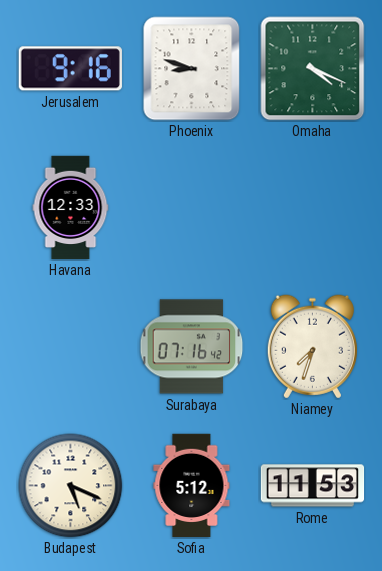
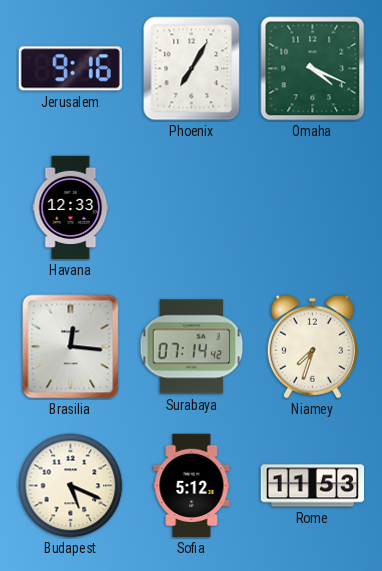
Phoenix: 8:48 -> 7:05 (192, 69)
Brasilia: none -> 12:16 (71, 347)
Surabaya: 07:16 -> 07:14 (192, 347)
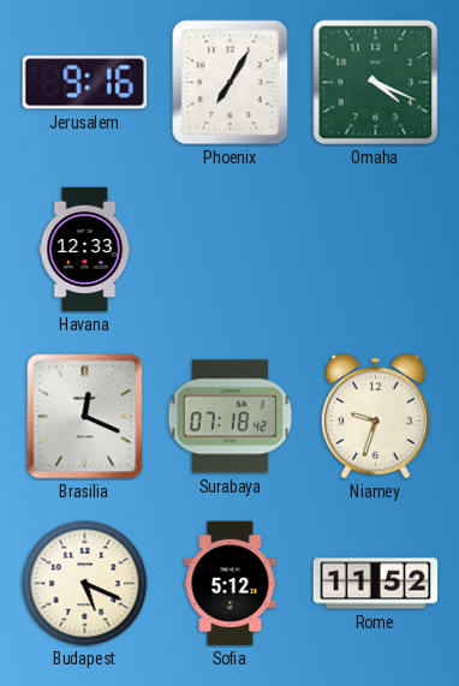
Brasilia: 12:16 -> 12:19 (85, 417)
Surabaya: 07:14 -> 07:18 (231, 417)
Niamey: 7:33 -> 9:33 (375, 417)
Rome: 11:53 -> 11:52 (376, 584)
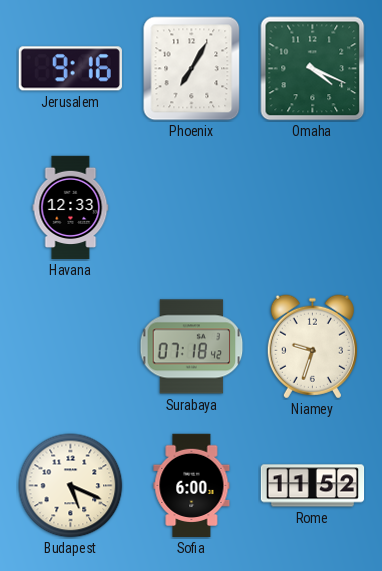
Brasilia: 12:19 -> none (85, 417)
Sofia: 5:12 -> 6:00 (192, 486)
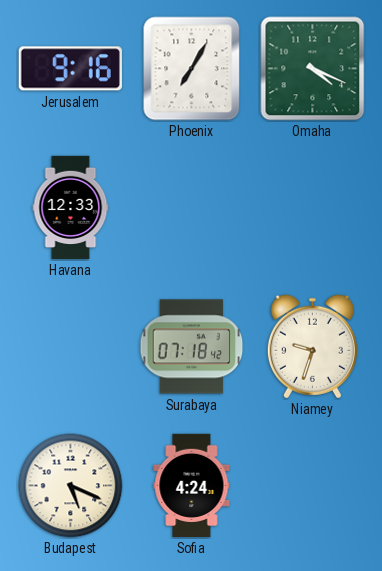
Sofia: 6:00 -> 4:24 (192, 486)
Rome: 11:52 -> none (313, 486)
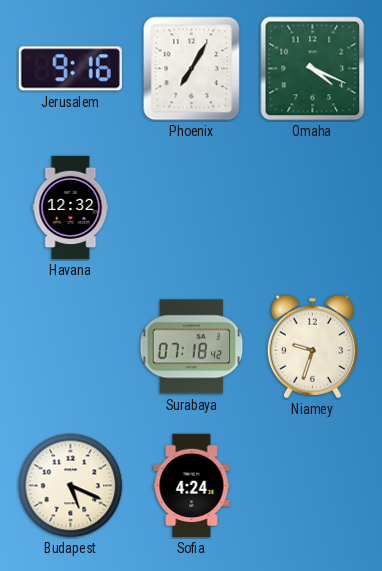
Havana: 12:33 -> 12:32 (71, 208)
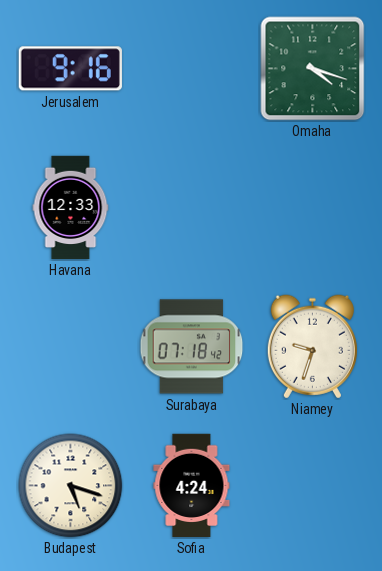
Phoenix: 7:05 -> none (192, 69)
Omaha: 4:19 -> 4:18 (313, 69)
Havana: 12:32 -> 12:33 (71, 208)
Budapest: 5:19 -> 5:18 (71, 486)
